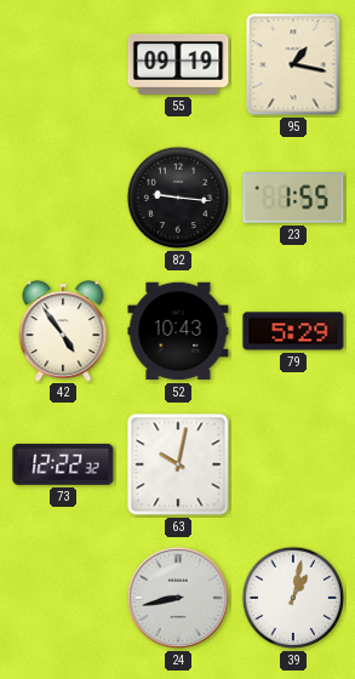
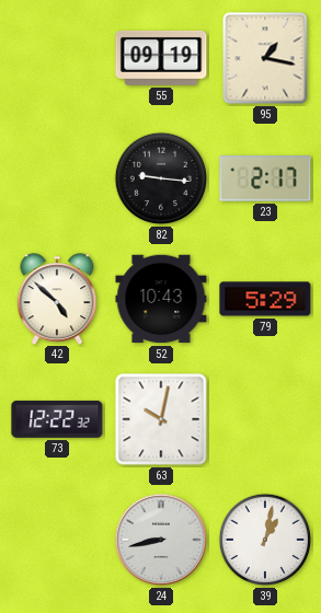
23: 1:55 -> 2:17 (265, 178)
42: 4:54 -> 4:52 (57, 299)
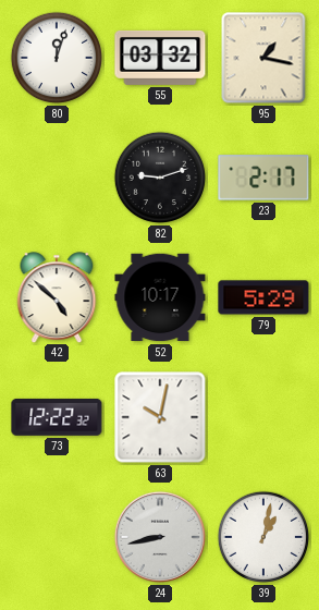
80: none -> 12:03 (57, 58)
55: 09:19 -> 03:32 (160, 58)
82: 9:16 -> 9:12 (160, 178)
52: 10:43 -> 10:17 (160, 297)
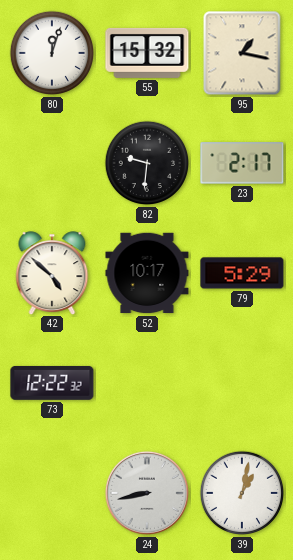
55: 03:32 -> 15:32 (147, 53)
82: 9:12 -> 9:31 (147, 163)
63: 10:02 -> none (160, 417)
